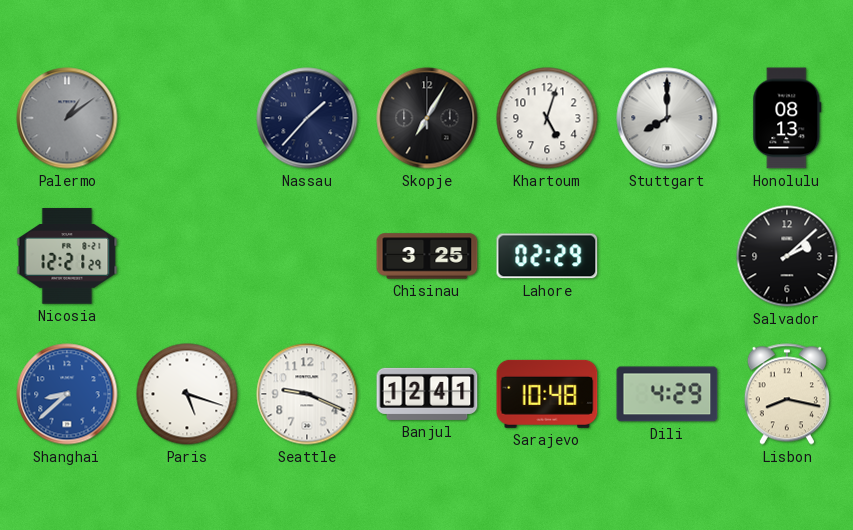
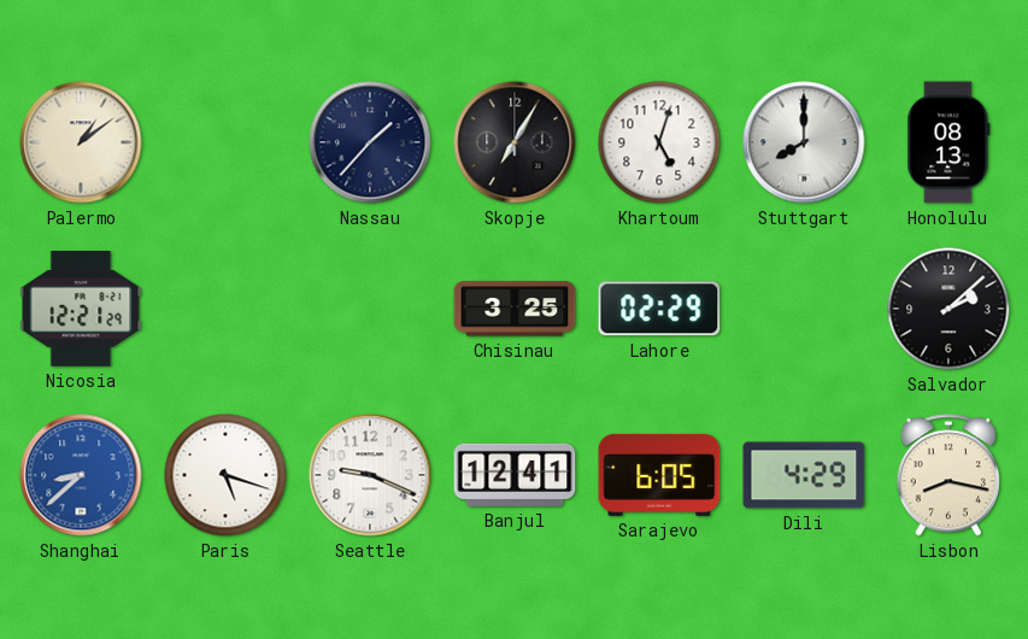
Palermo dial: grey -> cream (81, 142)
Sarajevo: 10:48 -> 6:05 (659, 475)
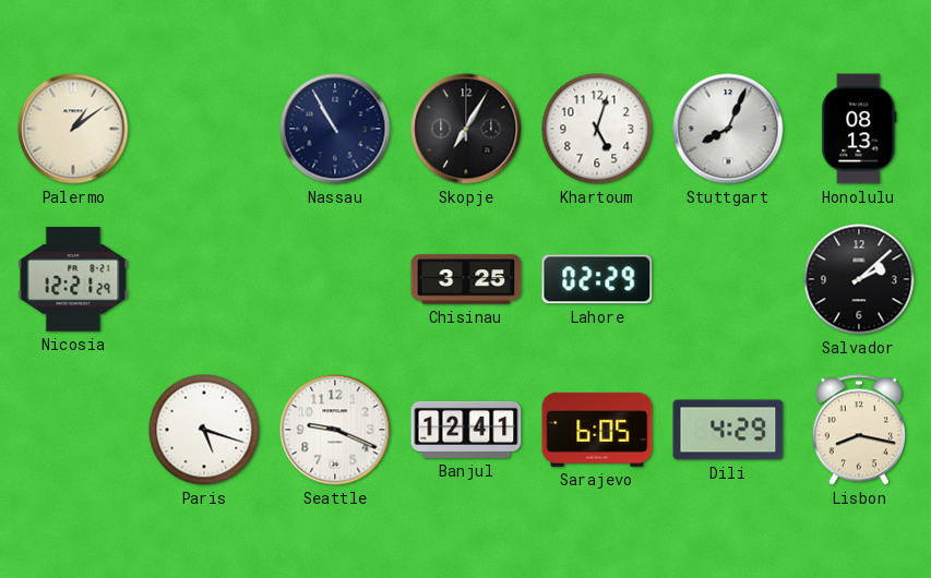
Nassau: 1:37 -> 10:55 (335, 129)
Stuttgart: 8:00 -> 8:04 (728, 129)
Shanghai: 8:38 -> none (81, 475)
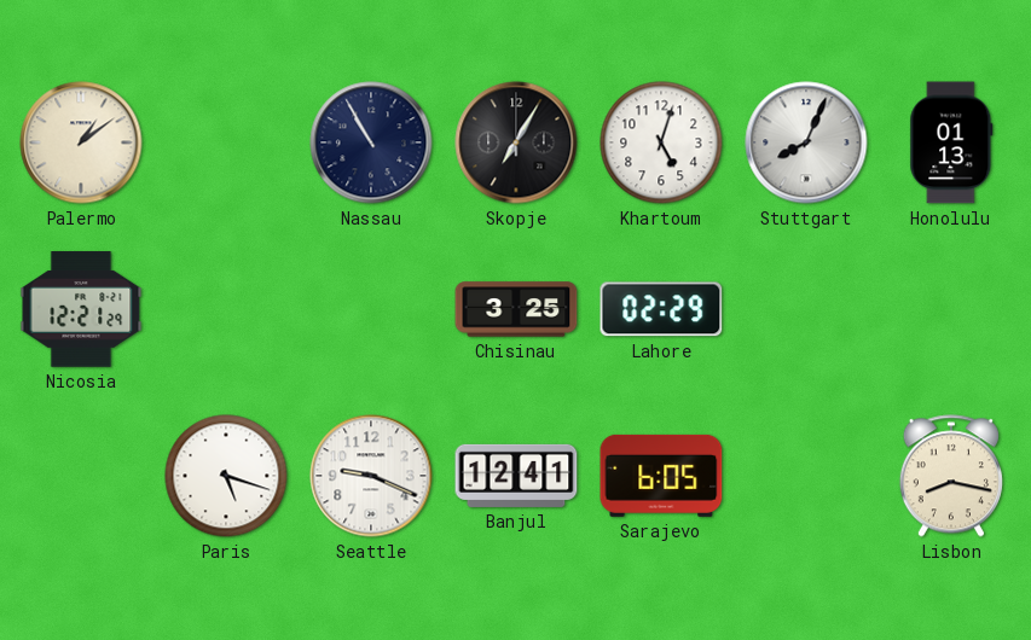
Honolulu: 08:13 -> 01:13 (951, 142)
Salvador: 2:08 -> none (859, 279)
Dili: 4:29 -> none (728, 430)
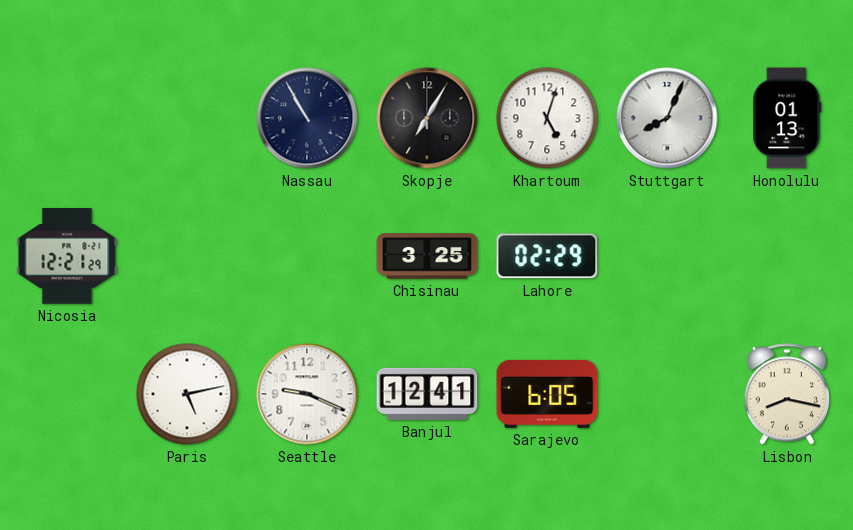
Palermo: 1:09 -> none (81, 142)
Paris: 5:18 -> 5:13 (187, 394)
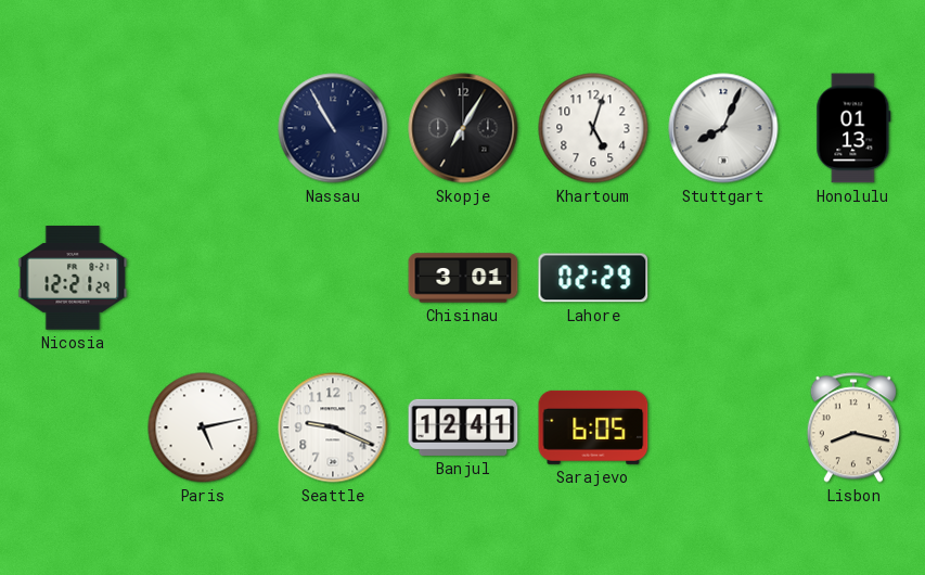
Chisinau: 3:25 -> 3:01 (463, 278)
